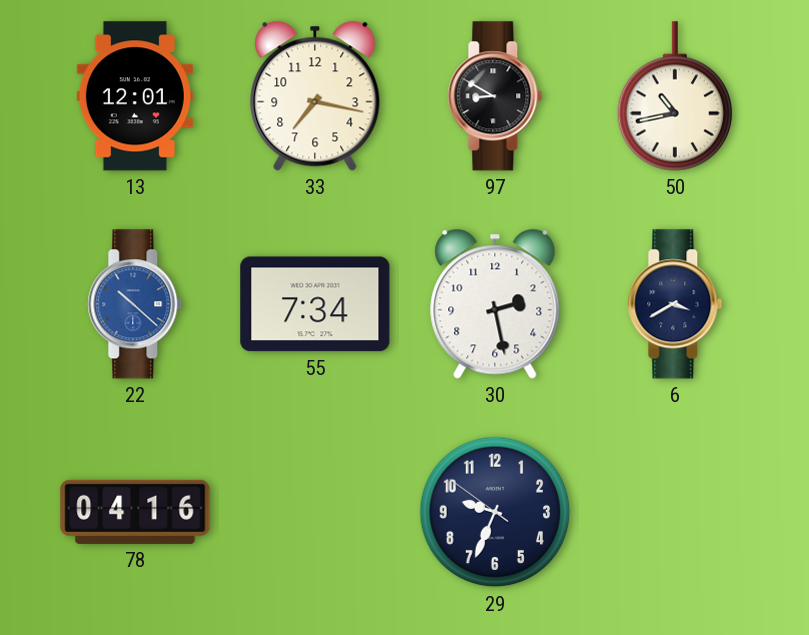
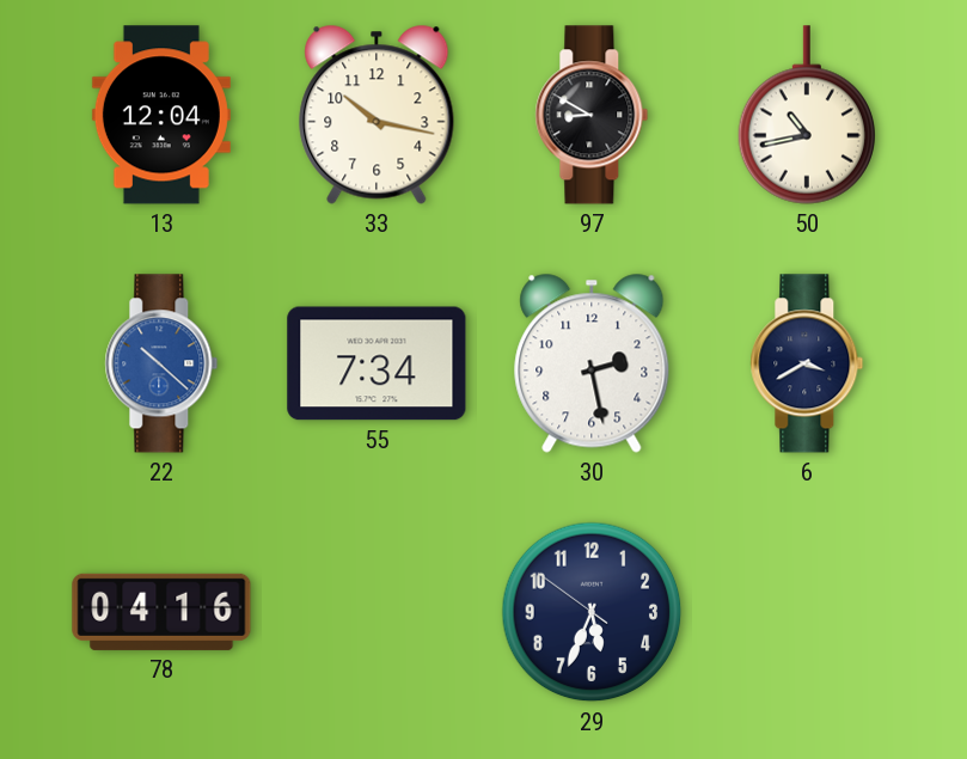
13: 12:01 -> 12:04 (161, 115)
33: 7:17 -> 10:17 (377, 115)
29: 9:33 -> 5:33 (592, 612)
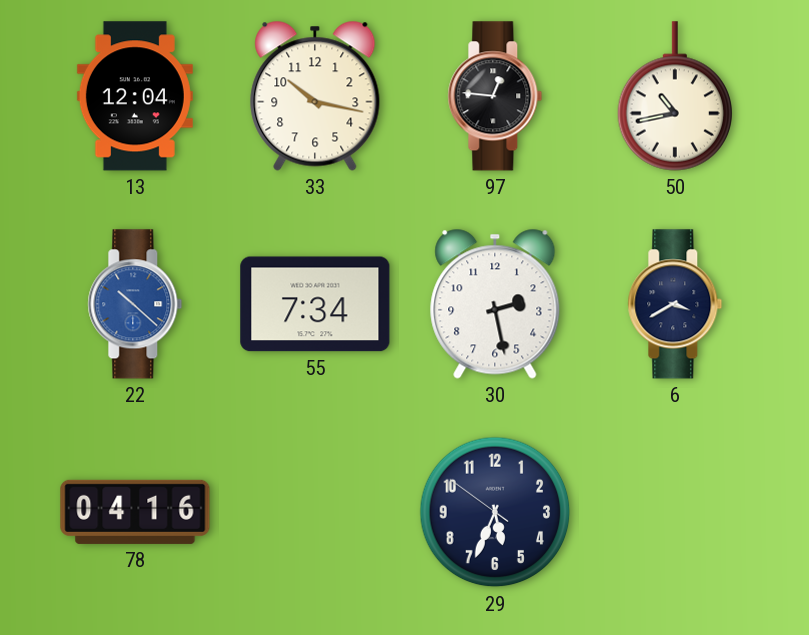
97: 8:50 -> 12:46 (495, 96)
